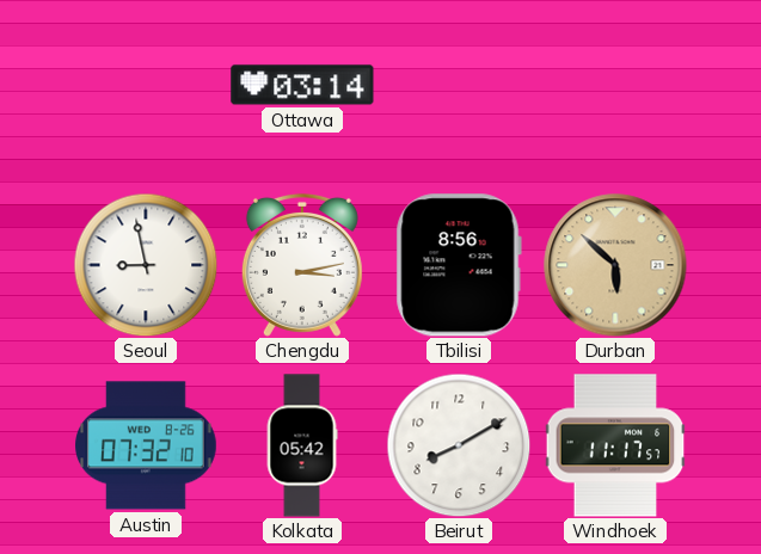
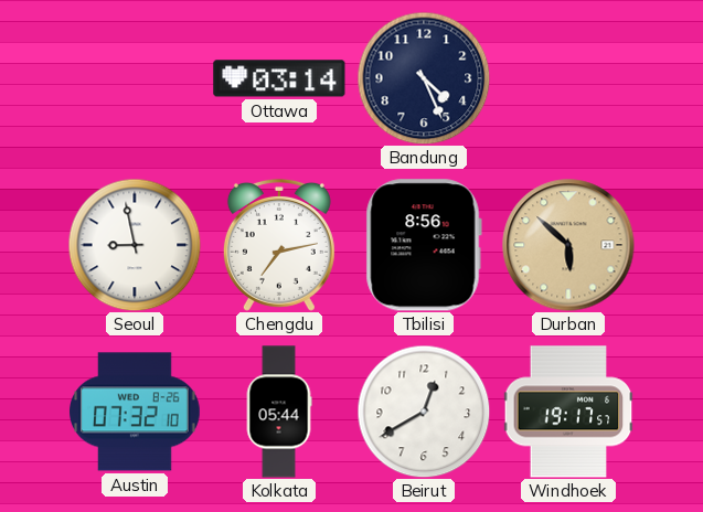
Bandung: none -> 4:26 (424, 78)
Chengdu: 3:13 -> 7:13 (279, 245)
Kolkata: 05:42 -> 05:44 (279, 412)
Beirut: 8:10 -> 12:40 (424, 412)
Windhoek: 11:17 -> 19:17 (568, 412)
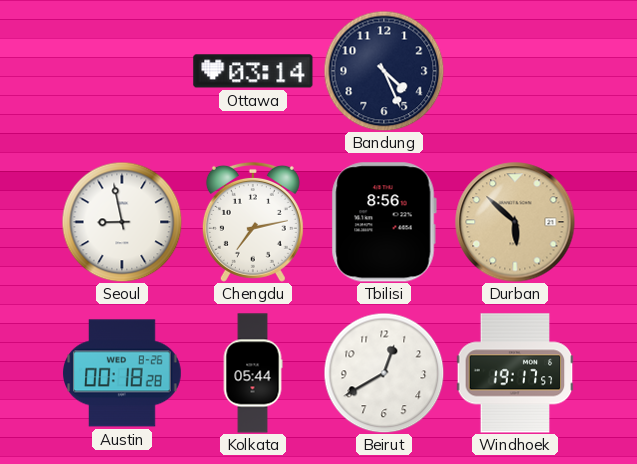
Austin: 07:32 -> 00:18 (123, 373)
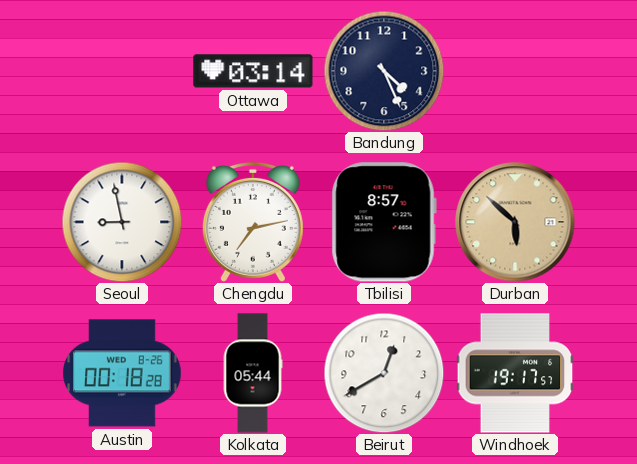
Tbilisi: 8:56 -> 8:57 (384, 222)
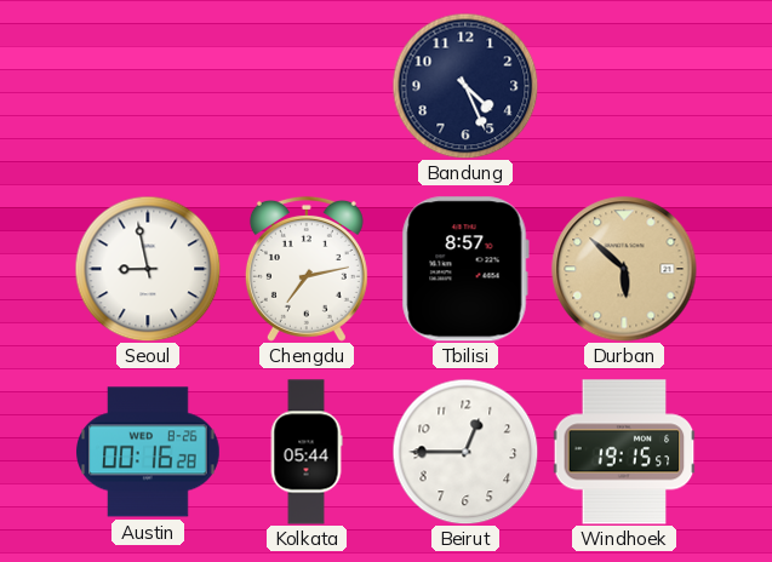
Ottawa: 03:14 -> none (253, 71)
Austin: 00:18 -> 00:16 (149, 452)
Beirut: 12:40 -> 12:45 (465, 452)
Windhoek: 19:17 -> 19:15 (624, 452)
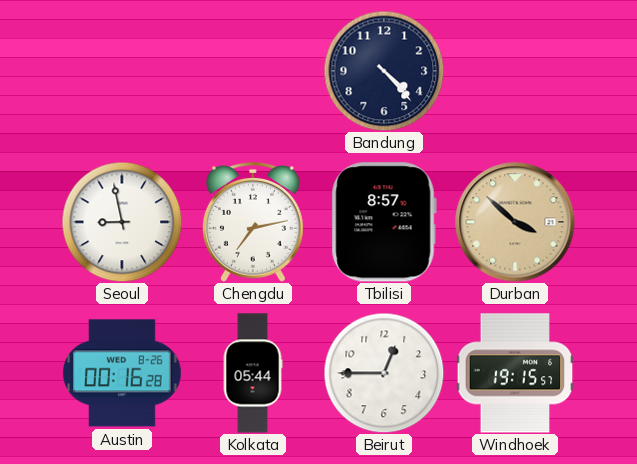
Bandung: 4:26 -> 4:23 (384, 71)
Durban: 5:52 -> 3:52 (515, 222)
